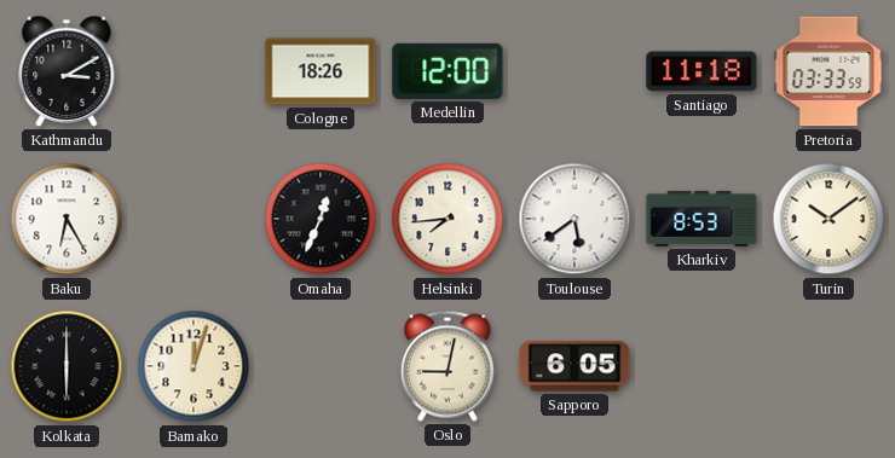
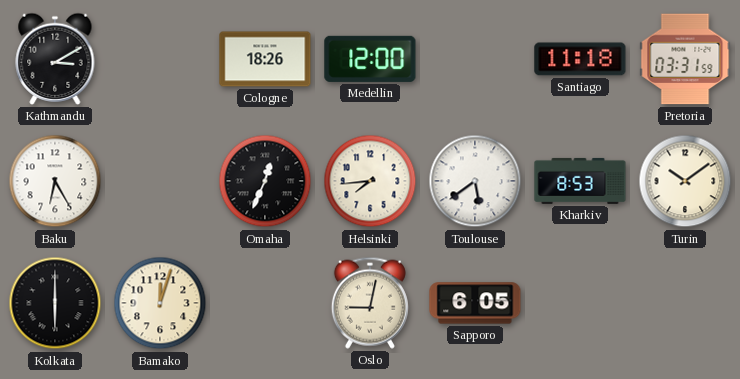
Pretoria: 03:33 -> 03:31 (685, 59)
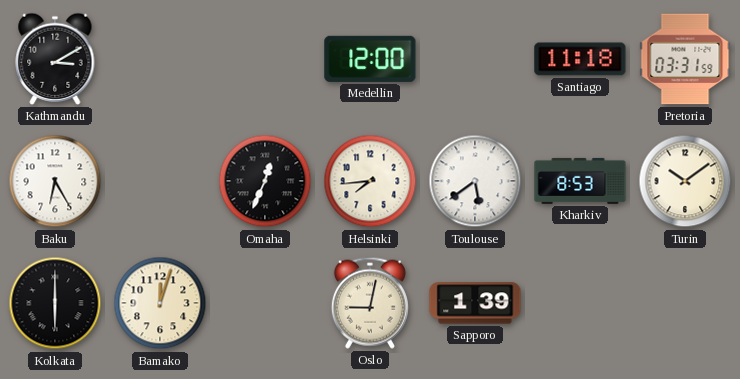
Cologne: 18:26 -> none (265, 59)
Sapporo: 6:05 -> 1:39 (475, 303)
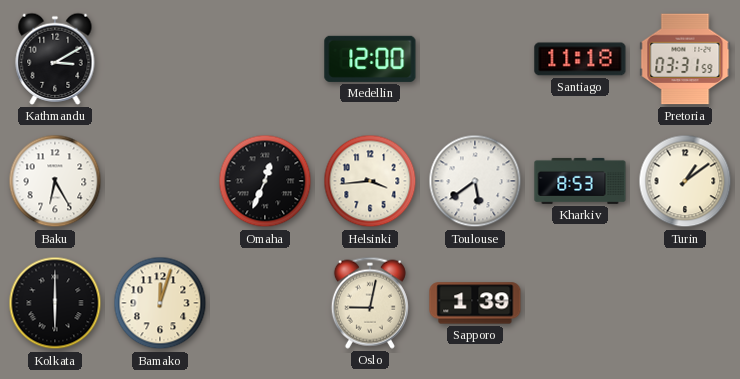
Helsinki: 7:44 -> 3:44 (370, 181)
Turin: 10:09 -> 1:09 (685, 181)
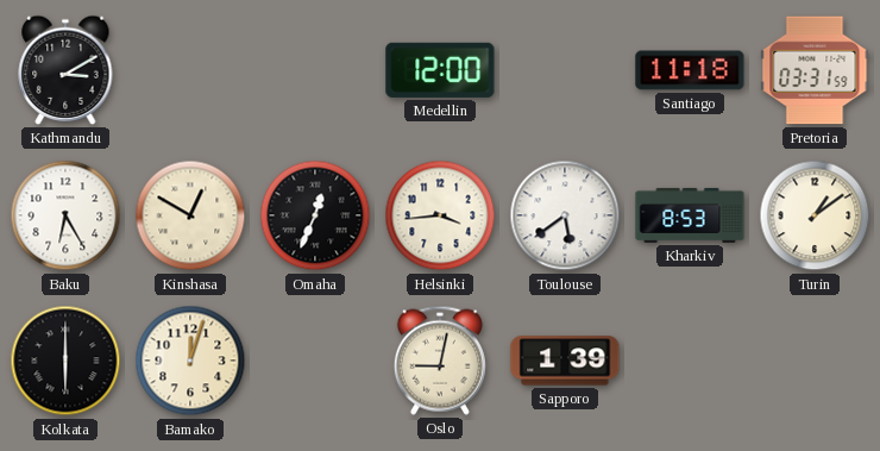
Kinshasa: none -> 12:50 (190, 215)
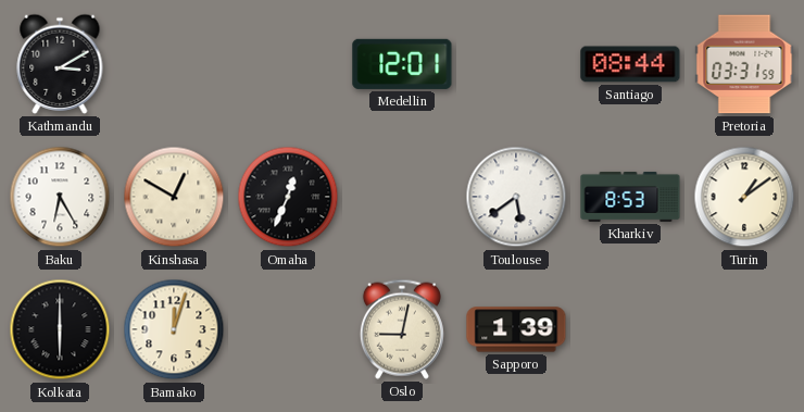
Medellin: 12:00 -> 12:01 (402, 64)
Santiago: 11:18 -> 08:44 (630, 64)
Helsinki: 3:44 -> none (440, 215)
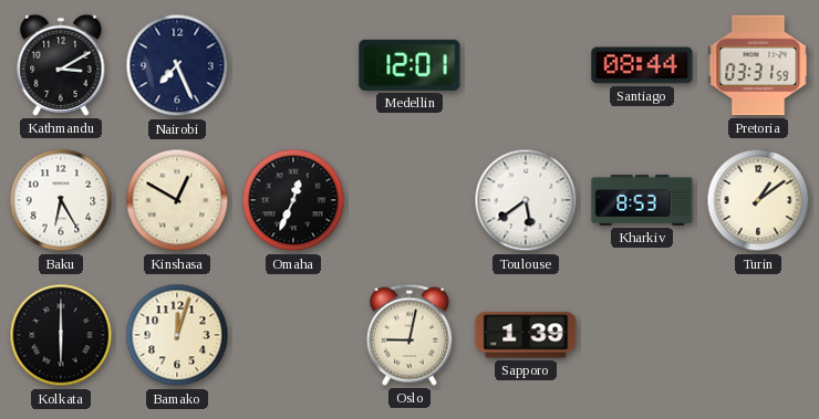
Nairobi: none -> 7:26 (177, 65)
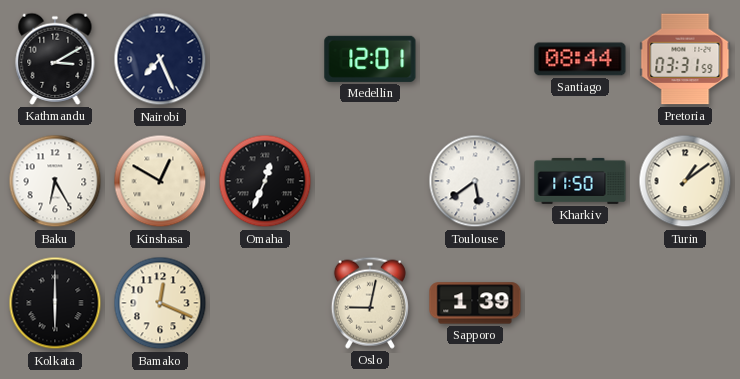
Kharkiv: 8:53 -> 11:50 (580, 181)
Bamako: 12:03 -> 12:19 (160, 303)
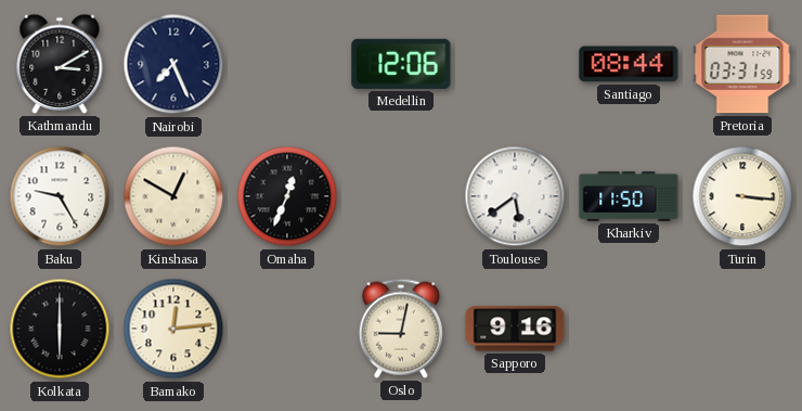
Medellin: 12:01 -> 12:06 (401, 64)
Baku: 6:25 -> 9:25 (60, 196)
Turin: 1:09 -> 3:16 (742, 196)
Bamako: 12:19 -> 12:14 (173, 329)
Sapporo: 1:39 -> 9:16 (515, 329)
